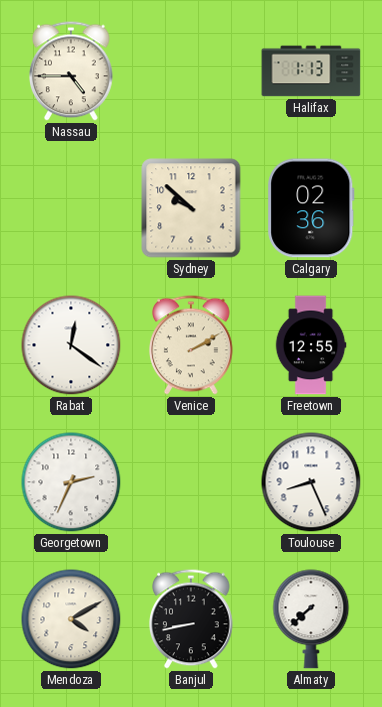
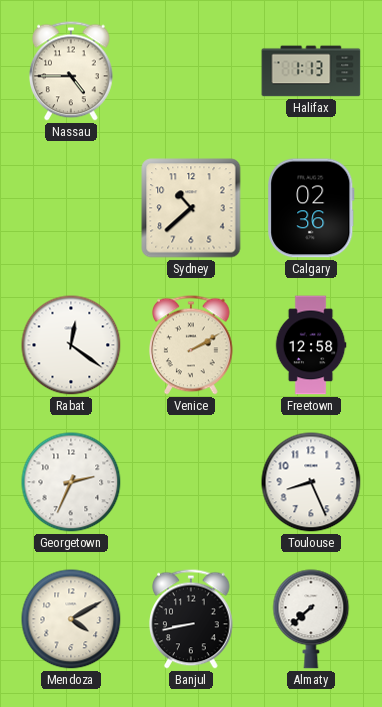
Sydney: 9:52 -> 10:38 (191, 208)
Freetown: 12:55 -> 12:58 (311, 345)
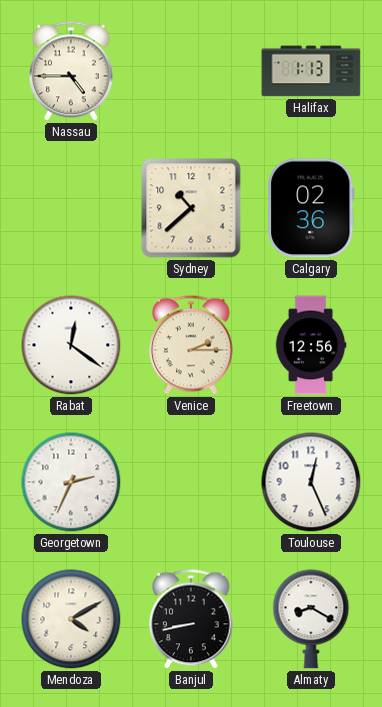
Venice: 2:10 -> 2:15 (192, 345)
Freetown: 12:58 -> 12:56 (311, 345)
Toulouse: 8:26 -> 12:26 (311, 482)
Almaty: 7:38 -> 8:20 (311, 619)
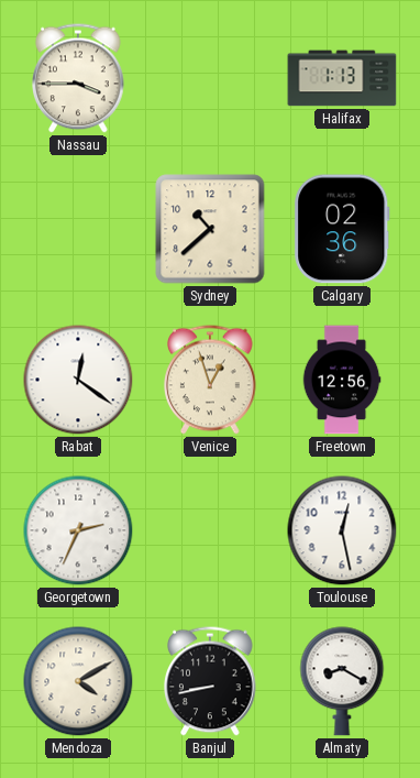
Nassau: 4:45 -> 3:45 (79, 78)
Venice: 2:15 -> 12:57 (211, 380)
Toulouse: 12:26 -> 12:28 (342, 530)
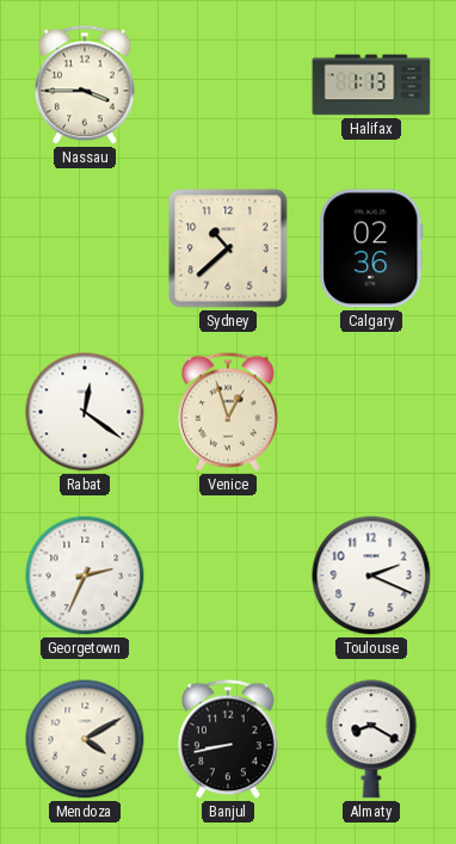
Freetown: 12:56 -> none (342, 380)
Toulouse: 12:28 -> 2:19 (371, 575)
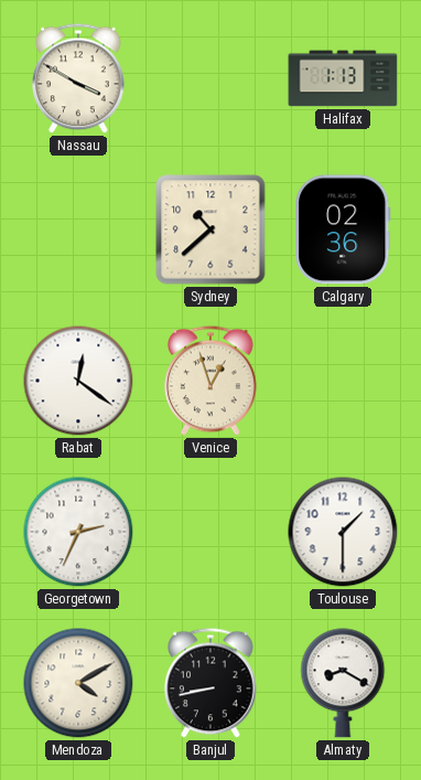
Nassau: 3:45 -> 3:50 (79, 78)
Toulouse: 2:19 -> 1:30 (343, 532)
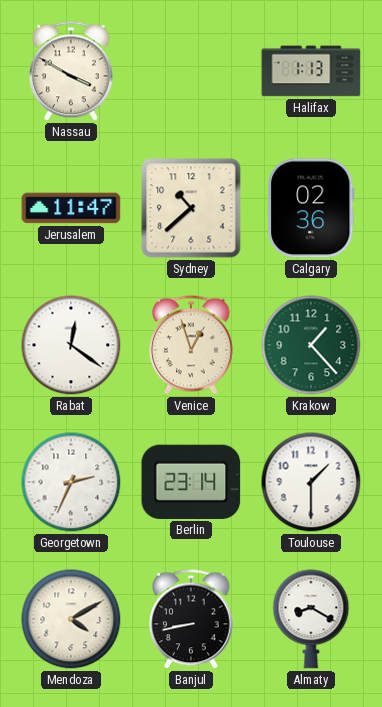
Jerusalem: none -> 11:47 (71, 208)
Krakow: none -> 1:23 (311, 345)
Berlin: none -> 23:14 (191, 482)
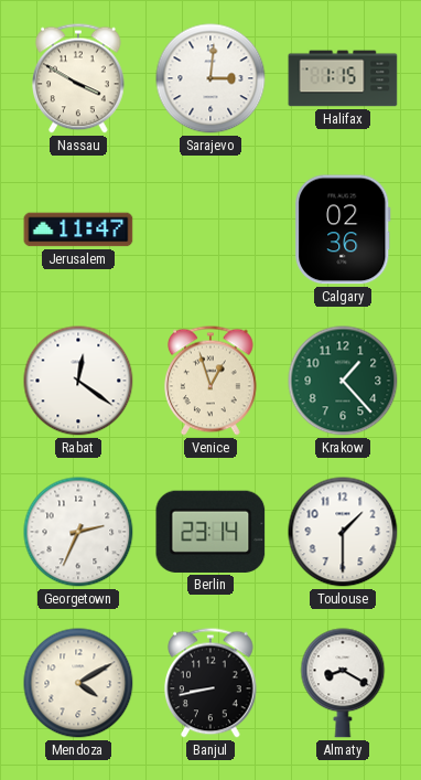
Sarajevo: none -> 3:01 (210, 78)
Halifax: 1:13 -> 1:15 (343, 78)
Sydney: 10:38 -> none (191, 208)
